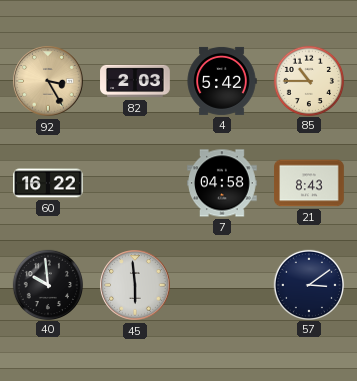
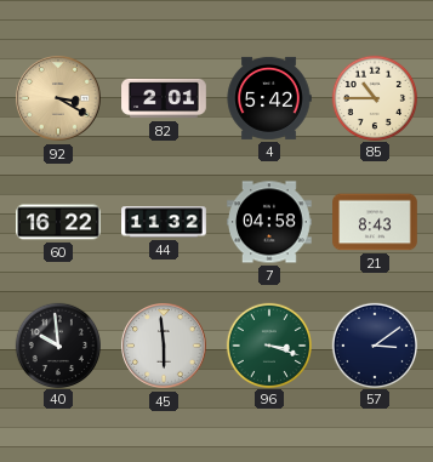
92: 3:25 -> 3:20 (58, 98)
82: 2:03 -> 2:01 (164, 98)
44: none -> 11:32 (164, 222)
96: none -> 3:18 (268, 344)
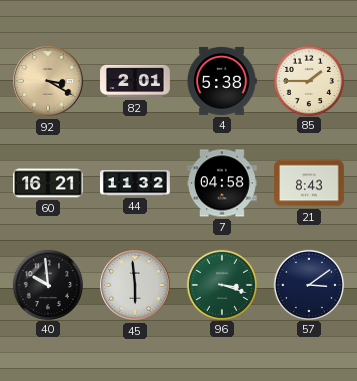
4: 5:42 -> 5:38 (222, 81)
85: 10:45 -> 1:45 (308, 80)
60: 16:22 -> 16:21 (48, 183)
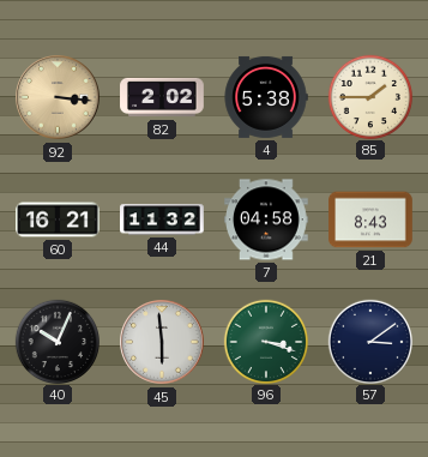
92: 3:20 -> 3:16 (58, 97)
82: 2:01 -> 2:02 (162, 97)
40: 9:59 -> 10:04 (56, 341)
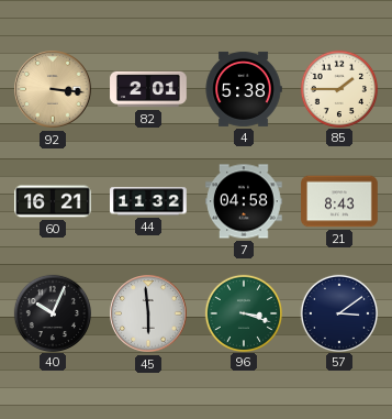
82: 2:02 -> 2:01 (148, 89)
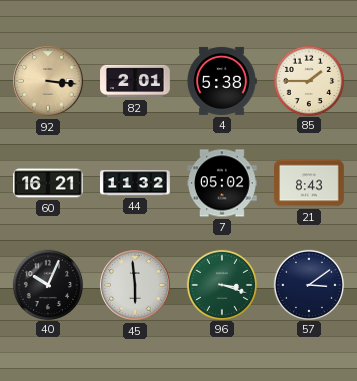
7: 04:58 -> 05:02 (223, 183)
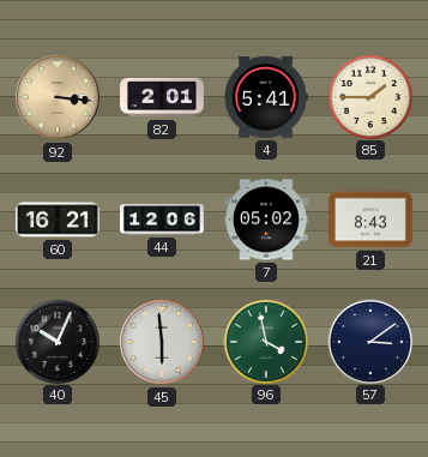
4: 5:38 -> 5:41 (266, 97)
44: 11:32 -> 12:06 (162, 220)
96: 3:18 -> 3:58 (265, 341)
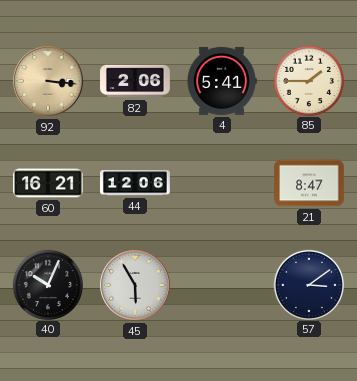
82: 2:01 -> 2:06 (135, 81)
7: 05:02 -> none (267, 220)
21: 8:43 -> 8:47 (309, 183)
45: 5:59 -> 5:55 (135, 285)
96: 3:58 -> none (265, 341)
